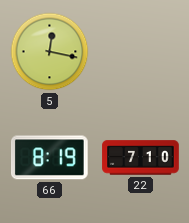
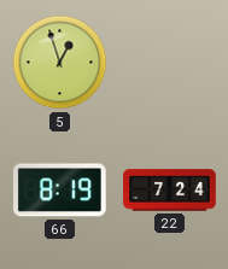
5: 12:17 -> 12:57 (60, 63)
22: 7:10 -> 7:24 (170, 191)
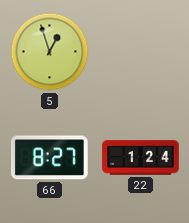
66: 8:19 -> 8:27 (50, 158)
22: 7:24 -> 1:24 (141, 158)
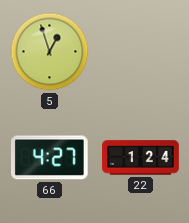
66: 8:27 -> 4:27 (50, 158)
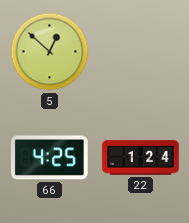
5: 12:57 -> 12:52 (50, 52)
66: 4:27 -> 4:25 (50, 158)
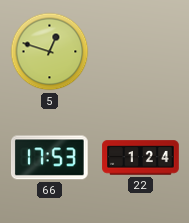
5: 12:52 -> 12:48 (50, 52)
66: 4:25 -> 17:53 (50, 158)
